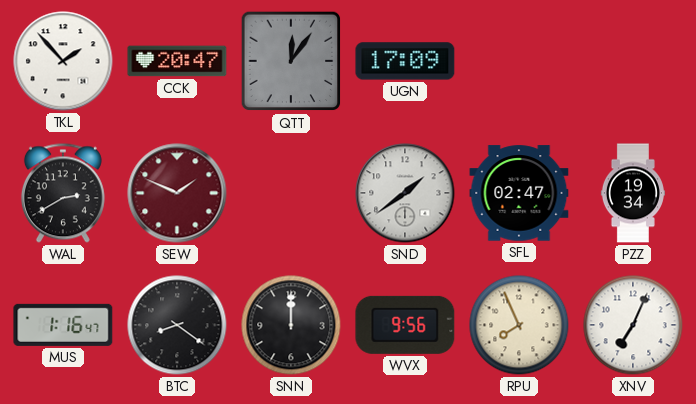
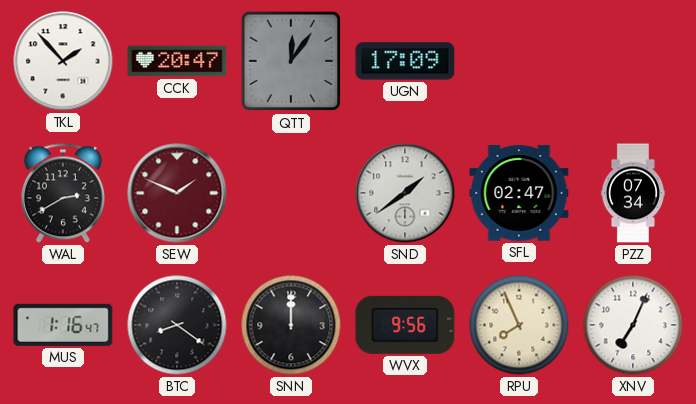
PZZ: 19:34 -> 07:34 (633, 193)
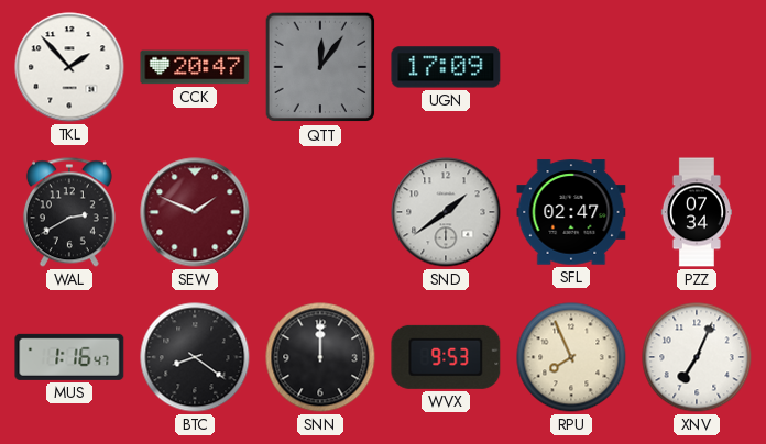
WVX: 9:56 -> 9:53 (446, 357)
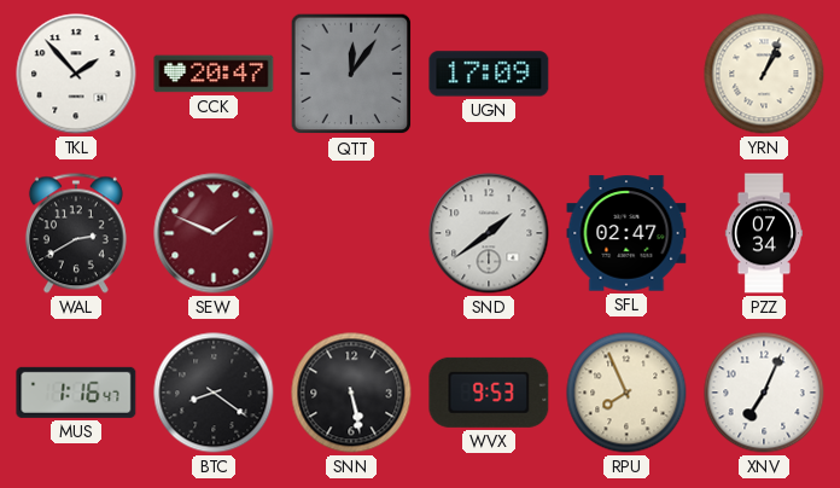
YRN: none -> 1:04 (764, 74)
SNN: 12:00 -> 5:28 (351, 393)
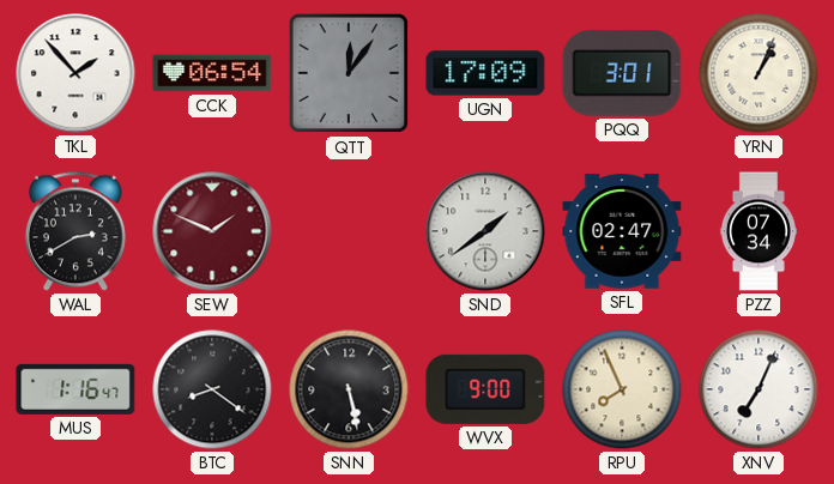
CCK: 20:47 -> 06:54 (212, 73)
PQQ: none -> 3:01 (622, 74)
WVX: 9:53 -> 9:00 (485, 389)
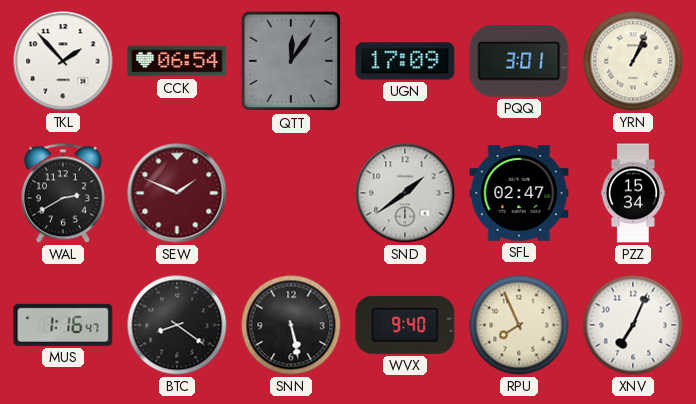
PZZ: 07:34 -> 15:34 (633, 193)
WVX: 9:00 -> 9:40 (405, 325)
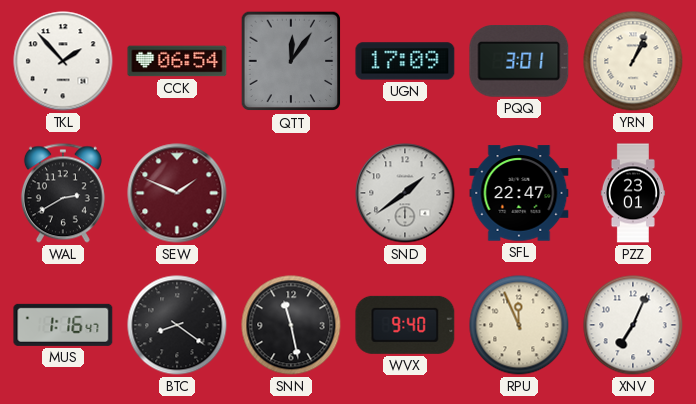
SFL: 02:47 -> 22:47 (519, 193)
PZZ: 15:34 -> 23:01 (633, 193)
SNN: 5:28 -> 11:28 (291, 325)
RPU: 7:56 -> 11:56 (519, 325)
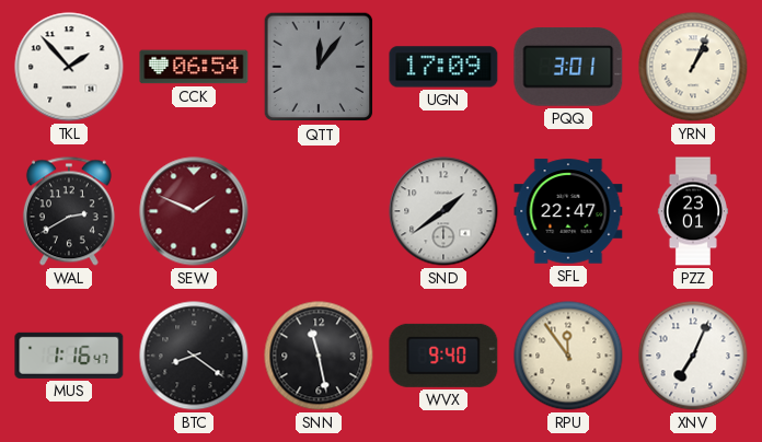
RPU: 11:56 -> 11:54 (568, 356)
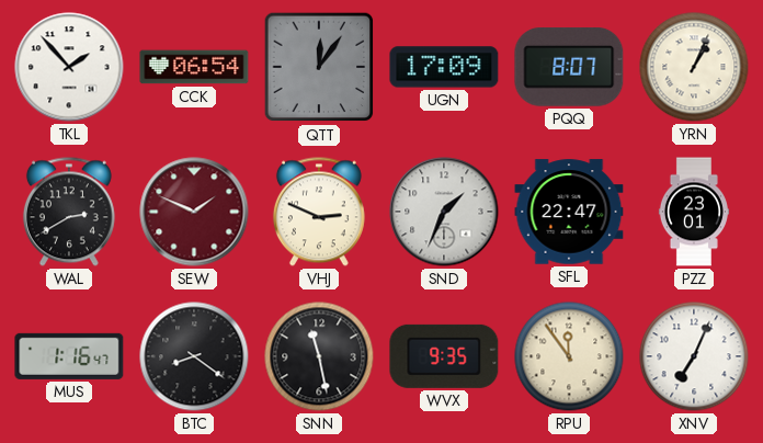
PQQ: 3:01 -> 8:07 (569, 68)
VHJ: none -> 2:49 (319, 212)
SND: 1:39 -> 1:34 (444, 212)
WVX: 9:40 -> 9:35 (444, 356)
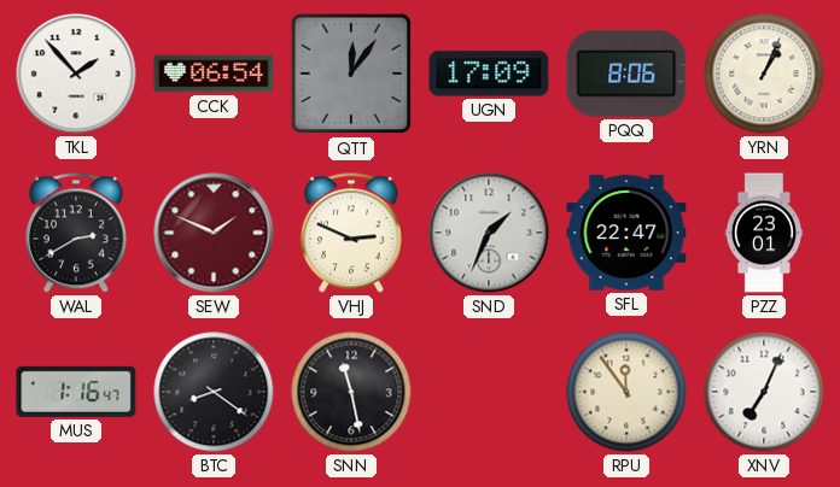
PQQ: 8:07 -> 8:06 (626, 75)
WVX: 9:35 -> none (444, 356)
